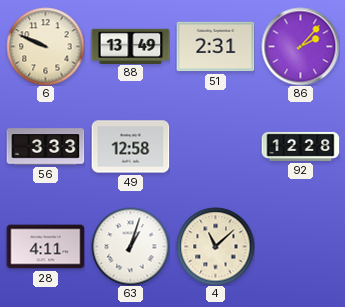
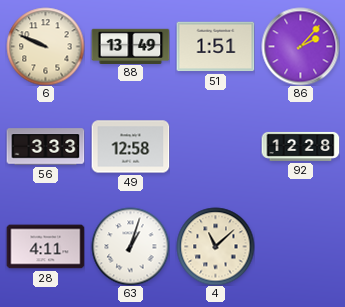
51: 2:31 -> 1:51 (215, 47)
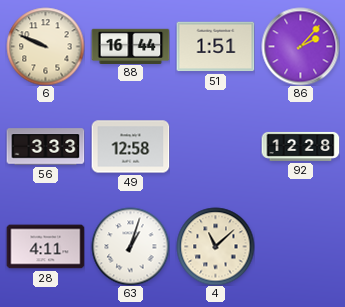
88: 13:49 -> 16:44 (130, 46)
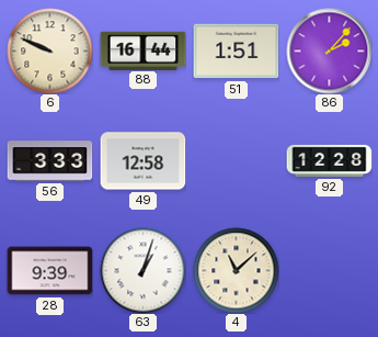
28: 4:11 -> 9:39 (49, 271)
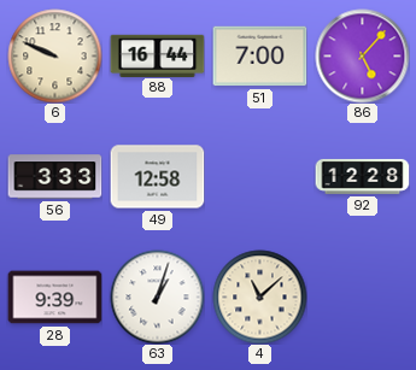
51: 1:51 -> 7:00 (259, 57)
86: 2:07 -> 5:07 (362, 55)
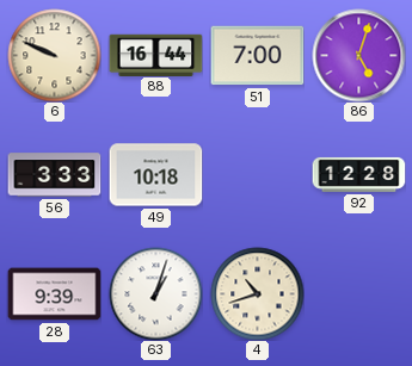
86: 5:07 -> 5:03 (358, 55)
49: 12:58 -> 10:18 (155, 175)
4: 11:08 -> 10:42 (257, 293)
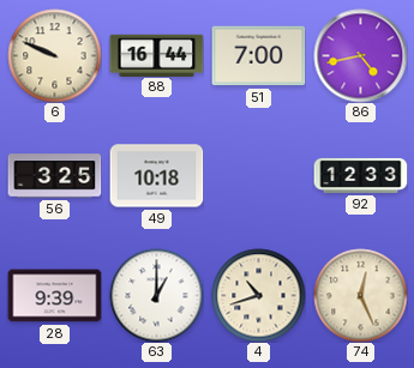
86: 5:03 -> 4:43 (360, 55)
56: 3:33 -> 3:25 (54, 176)
92: 12:28 -> 12:33 (360, 175)
63: 1:03 -> 1:00 (156, 295)
74: none -> 12:26 (360, 295)
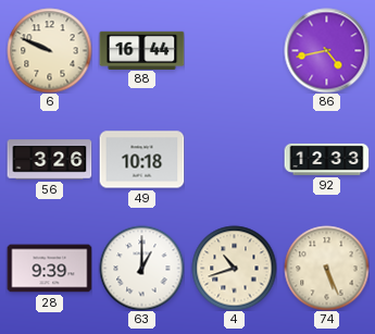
51: 7:00 -> none (258, 56)
56: 3:25 -> 3:26 (49, 160)
74: 12:26 -> 5:26 (326, 268)
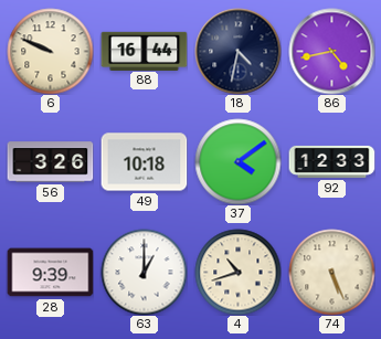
18: none -> 4:32 (237, 51)
37: none -> 4:09 (237, 161)
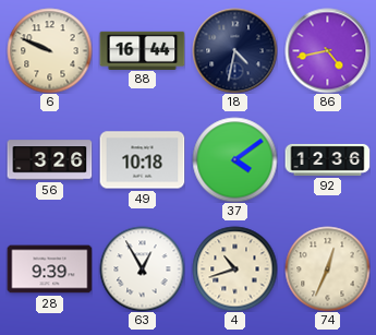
92: 12:33 -> 12:36 (327, 159)
63: 1:00 -> 12:55 (142, 268)
74: 5:26 -> 12:34 (327, 268)
